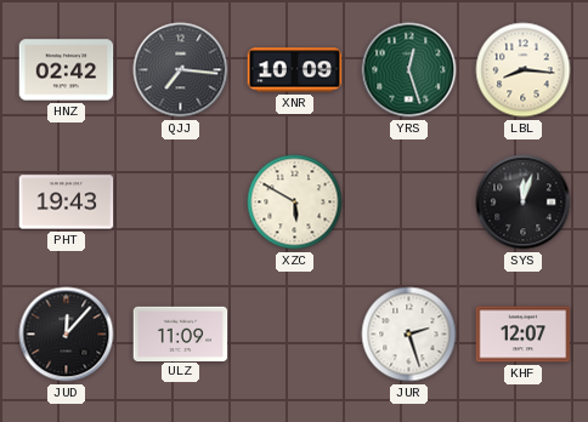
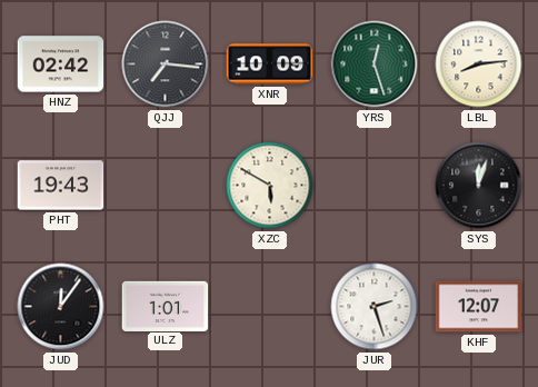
LBL: 8:16 -> 8:14 (479, 64)
JUD: 12:07 -> 12:06 (61, 307)
ULZ: 11:09 -> 1:01 (166, 306)
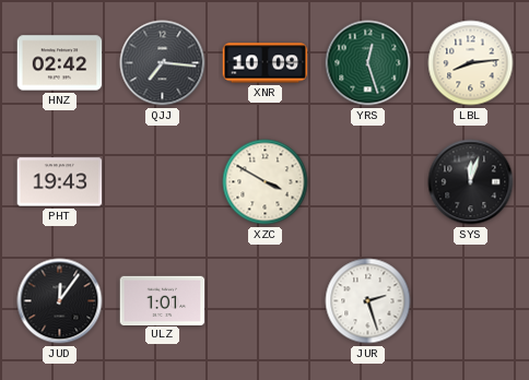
XZC: 5:50 -> 3:50 (266, 182)
KHF: 12:07 -> none (479, 307)
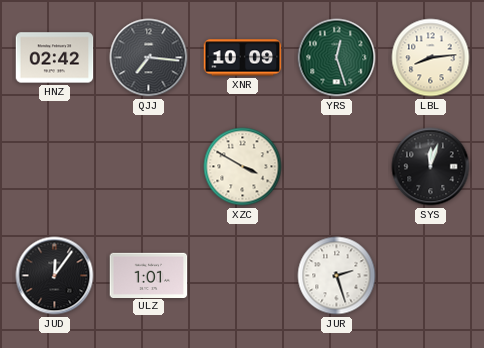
PHT: 19:43 -> none (60, 182)
